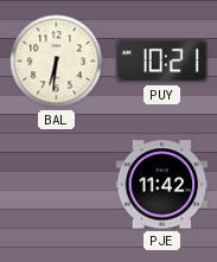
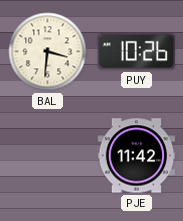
BAL: 6:31 -> 3:31 (48, 52)
PUY: 10:21 -> 10:26 (137, 52)
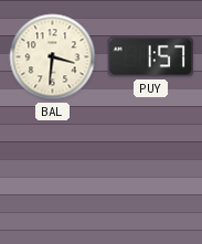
PUY: 10:26 -> 1:57 (151, 57)
PJE: 11:42 -> none (137, 156)
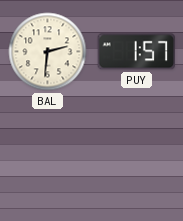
BAL: 3:31 -> 2:31 (48, 52)
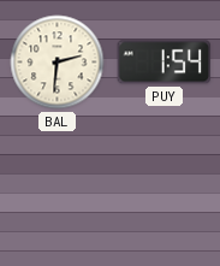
PUY: 1:57 -> 1:54 (165, 63)
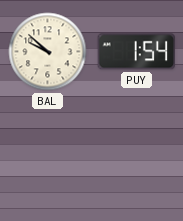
BAL: 2:31 -> 9:52 (48, 52)
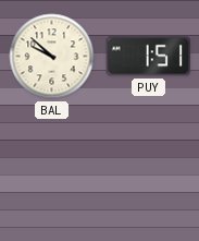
PUY: 1:54 -> 1:51 (149, 57)
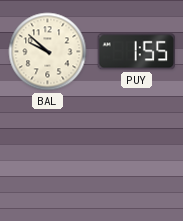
PUY: 1:51 -> 1:55 (137, 52)
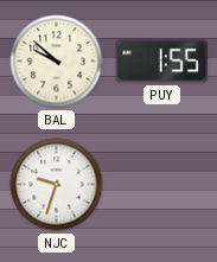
NJC: none -> 9:33 (57, 185)
